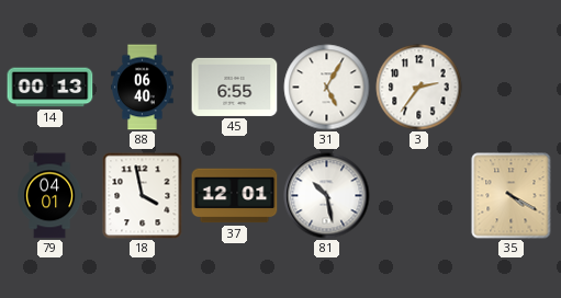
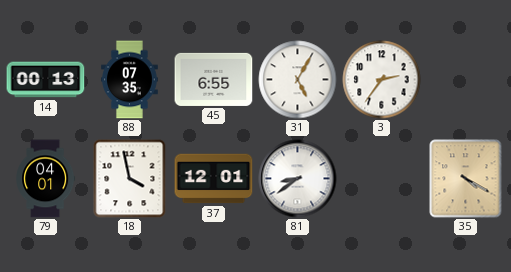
88: 06:40 -> 07:35 (130, 80)
81: 10:28 -> 8:39 (298, 179)
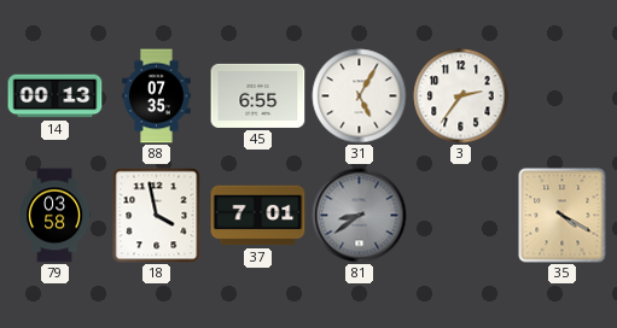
79: 04:01 -> 03:58 (56, 216)
37: 12:01 -> 7:01 (258, 216)
81 dial: white -> grey (360, 216)
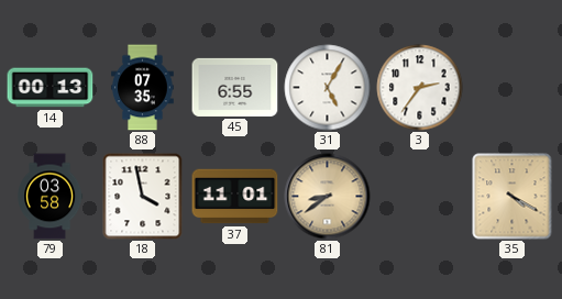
37: 7:01 -> 11:01 (235, 197)
81 dial: grey -> champagne (328, 197)
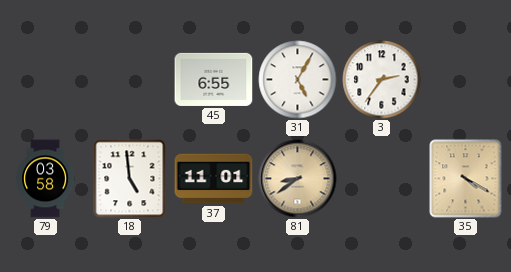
14: 00:13 -> none (51, 88)
88: 07:35 -> none (143, 88)
18: 3:58 -> 4:59 (130, 179)
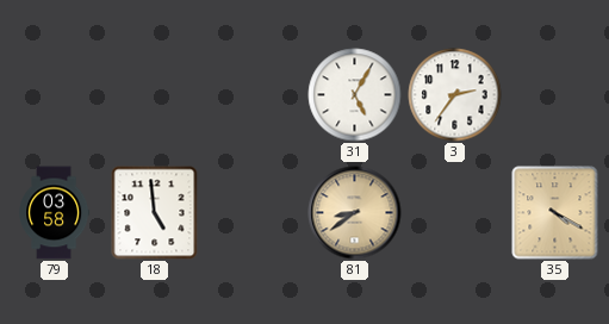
45: 6:55 -> none (214, 79)
37: 11:01 -> none (214, 179)
